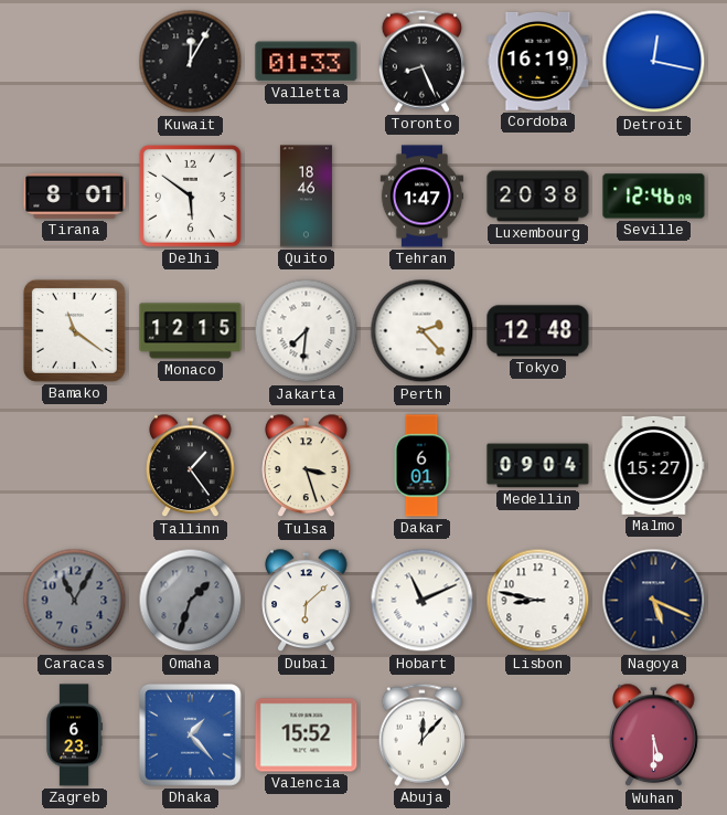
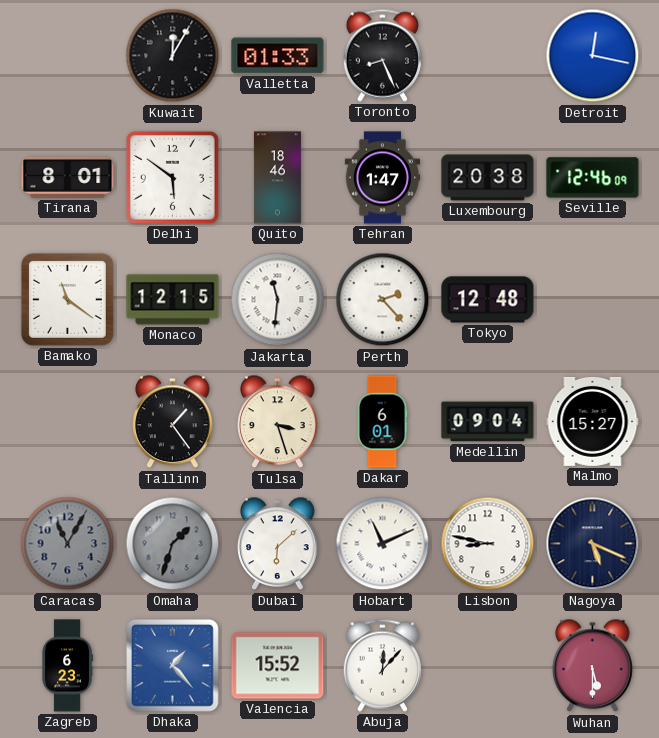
Cordoba: 16:19 -> none (538, 62)
Jakarta: 7:31 -> 11:31 (278, 300)
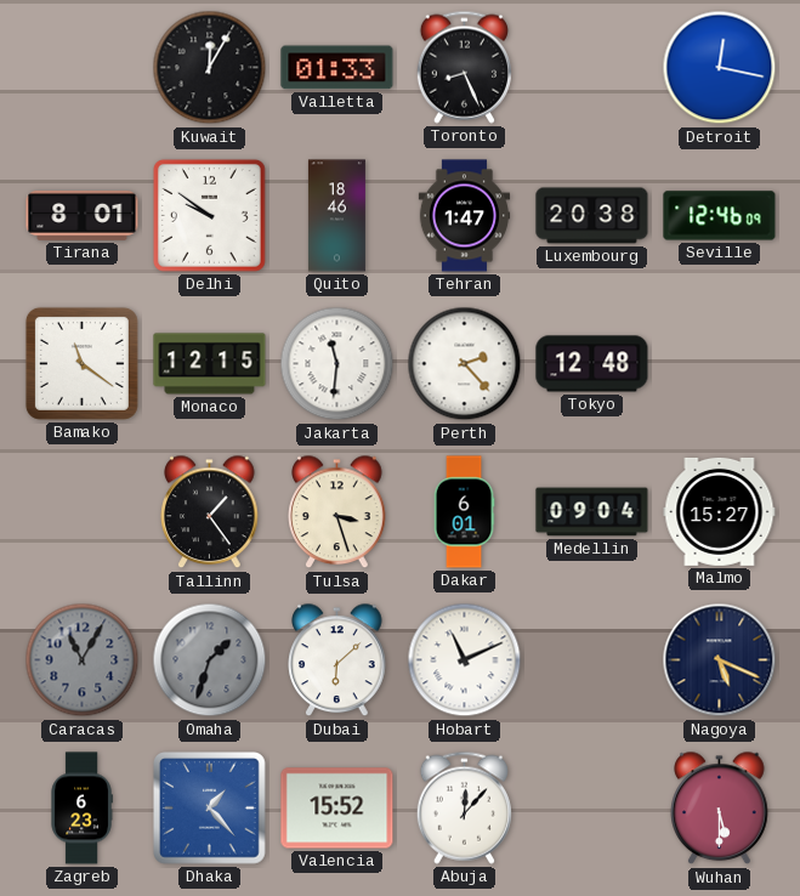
Delhi: 5:51 -> 9:51 (209, 215)
Lisbon: 8:47 -> none (488, 544)
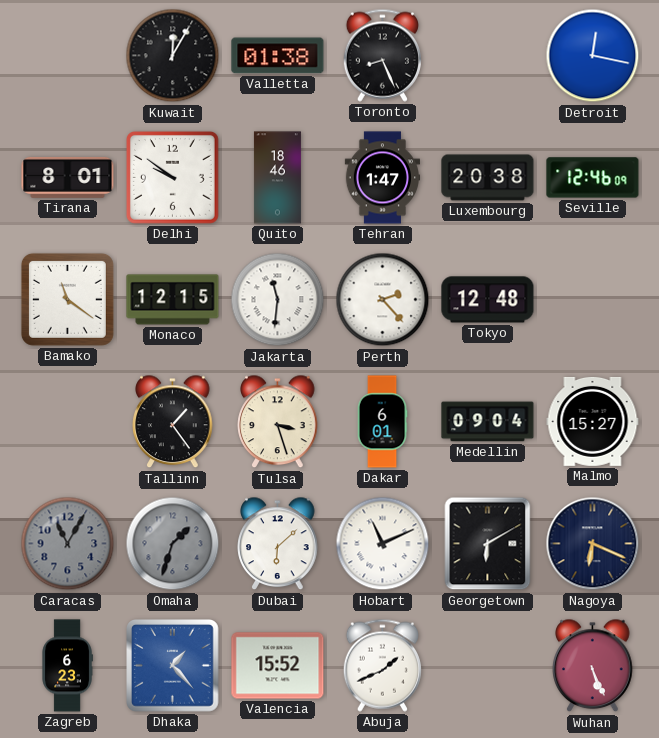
Valletta: 01:33 -> 01:38 (278, 56)
Georgetown: none -> 6:10 (488, 544)
Nagoya: 5:19 -> 6:19 (593, 544)
Abuja: 12:07 -> 1:41 (382, 665)
Wuhan: 5:30 -> 5:26 (593, 666)
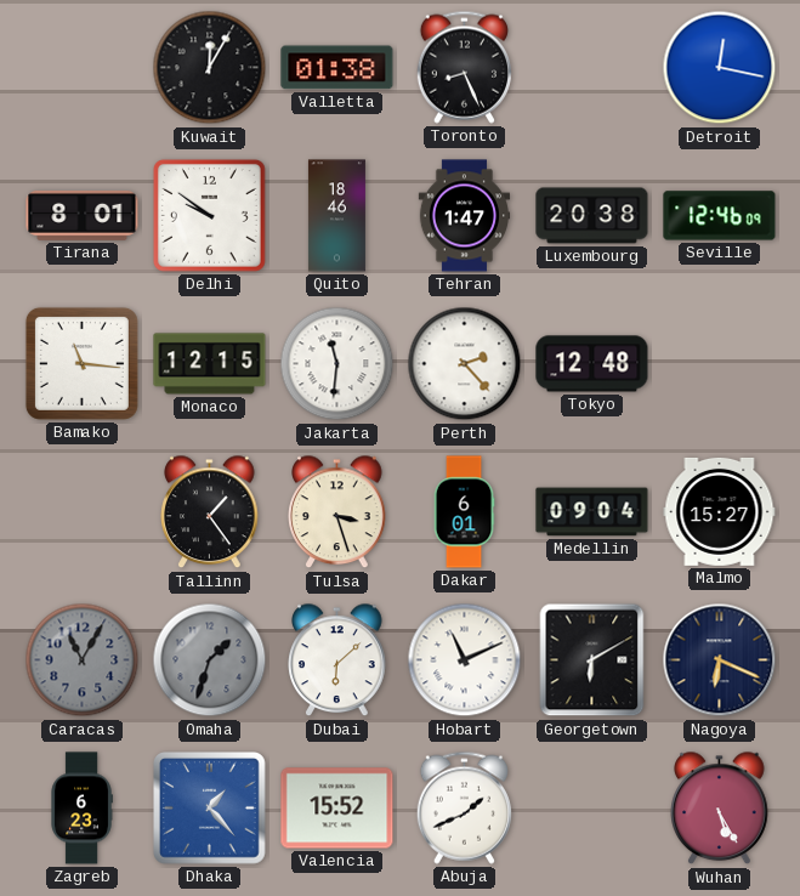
Bamako: 11:21 -> 11:16 (81, 363)
Wuhan: 5:26 -> 5:25 (720, 809)
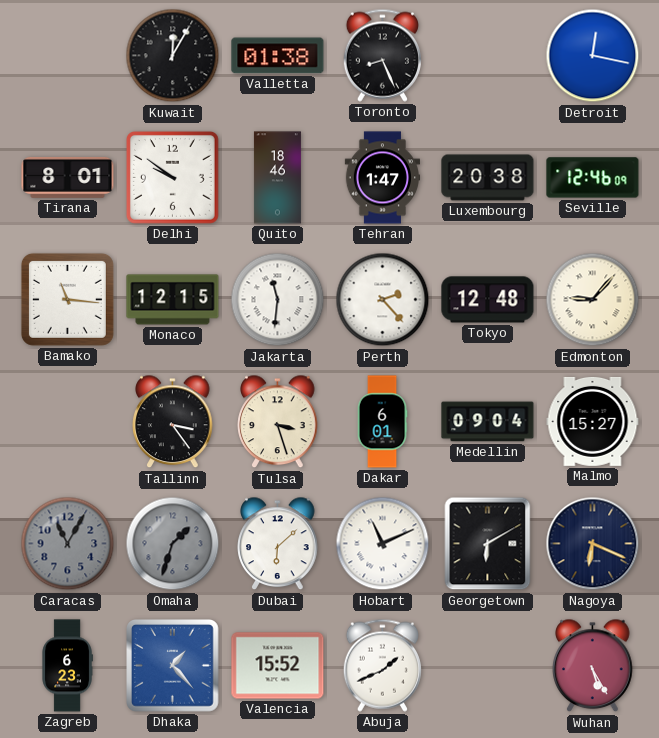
Edmonton: none -> 9:07 (593, 300)
Tallinn: 1:24 -> 3:24 (173, 422)
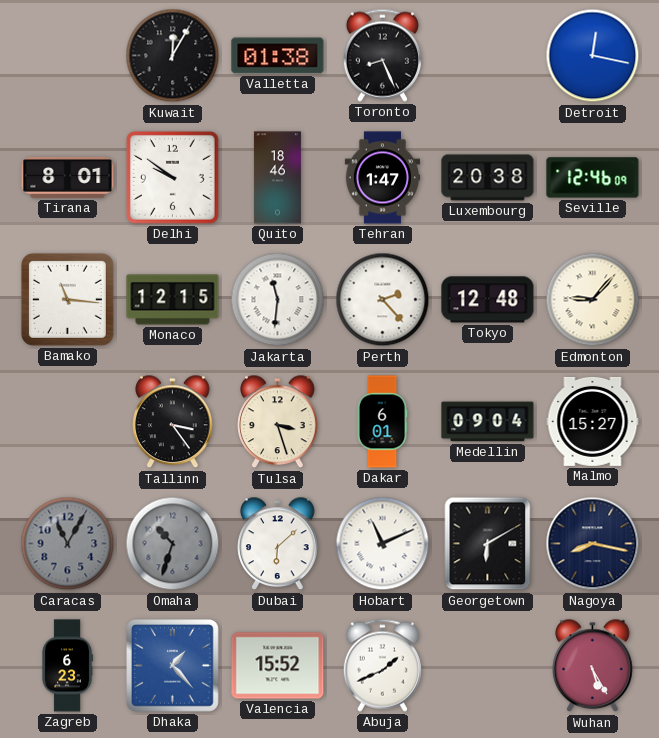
Omaha: 1:33 -> 10:33 (173, 544)
Nagoya: 6:19 -> 8:17 (593, 544)
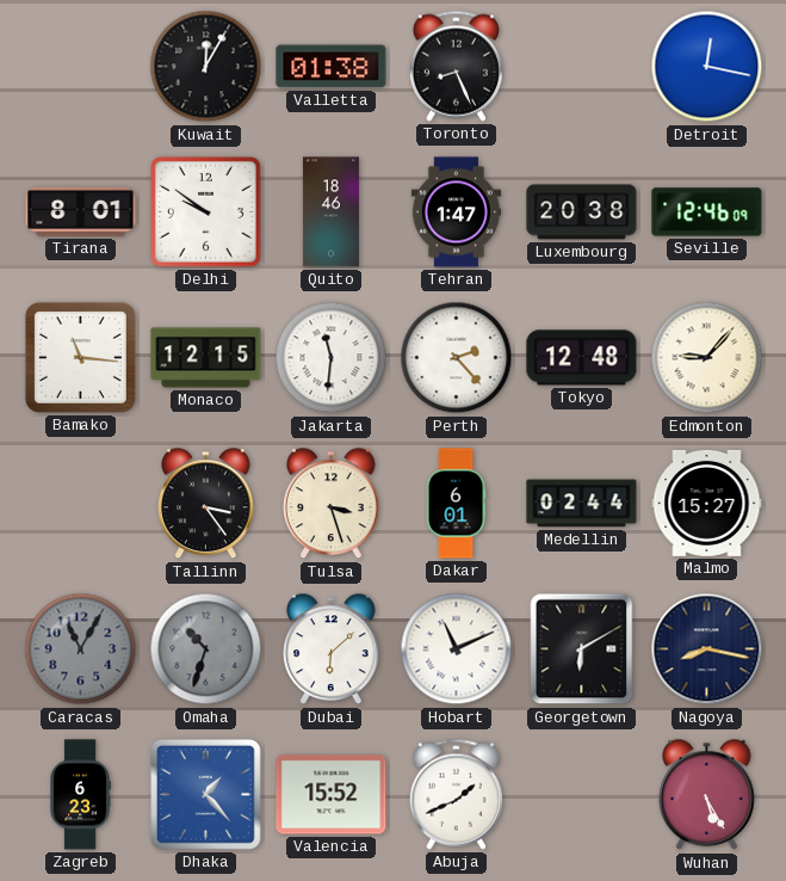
Medellin: 09:04 -> 02:44 (582, 504)
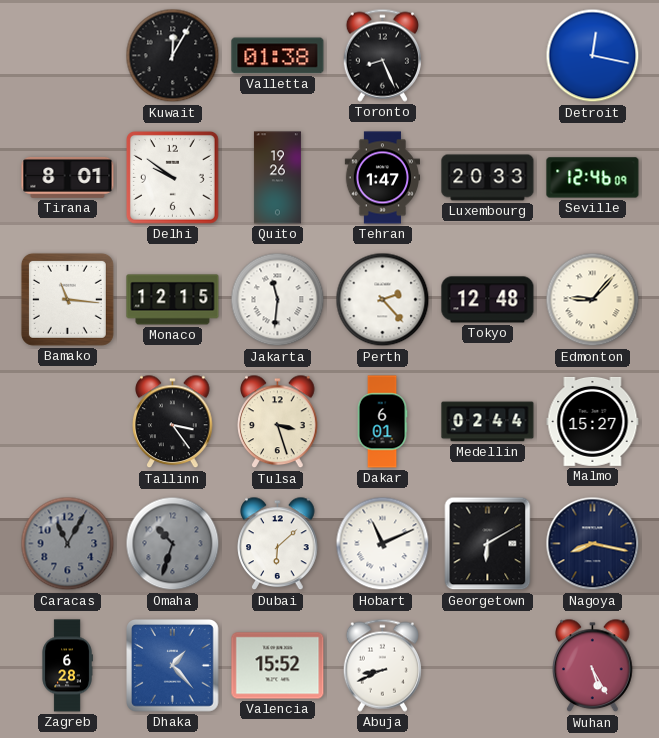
Quito: 18:46 -> 19:26 (277, 178)
Luxembourg: 20:38 -> 20:33 (488, 178)
Zagreb: 6:23 -> 6:28 (67, 666)
Abuja: 1:41 -> 8:41 (382, 665)
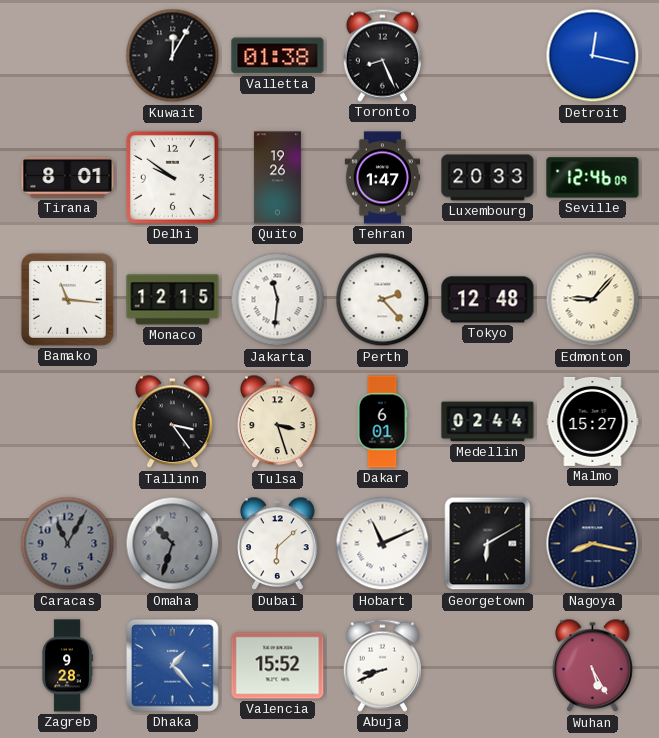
Zagreb: 6:28 -> 9:28 (67, 666)
